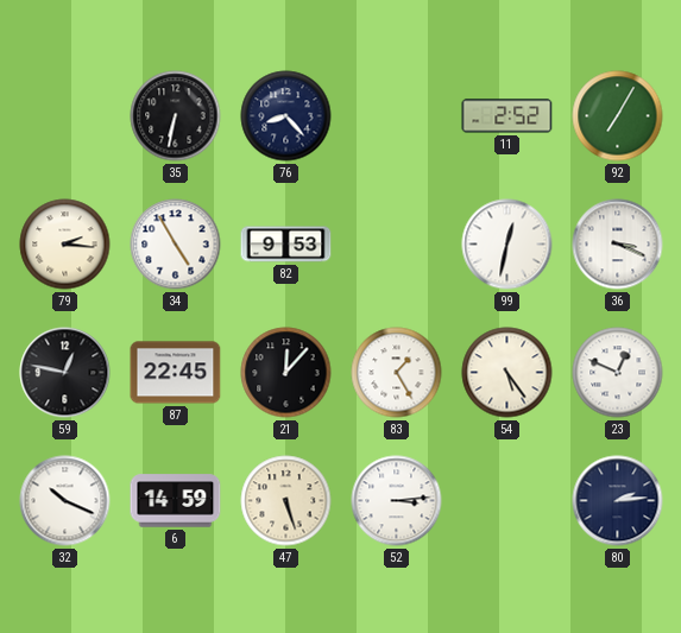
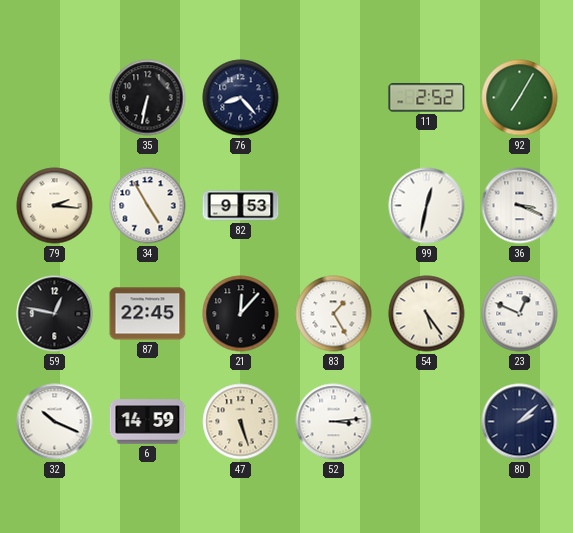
80: 2:14 -> 2:08 (520, 422)
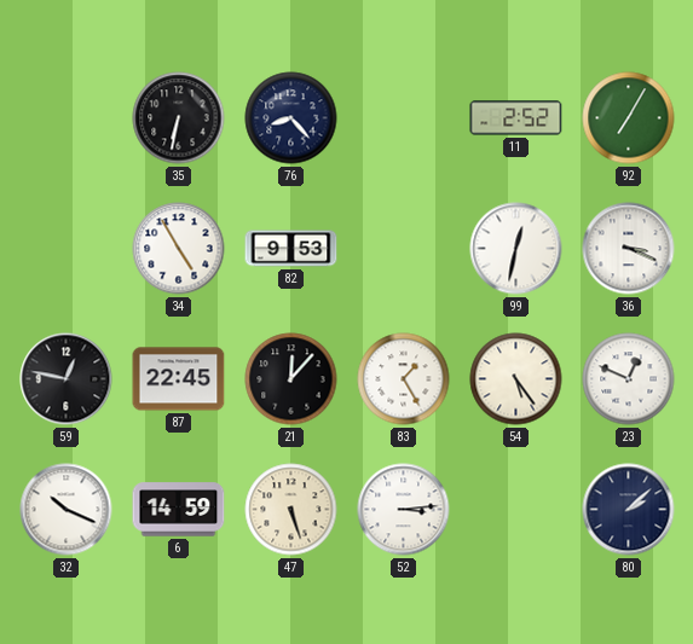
79: 2:16 -> none (55, 206)
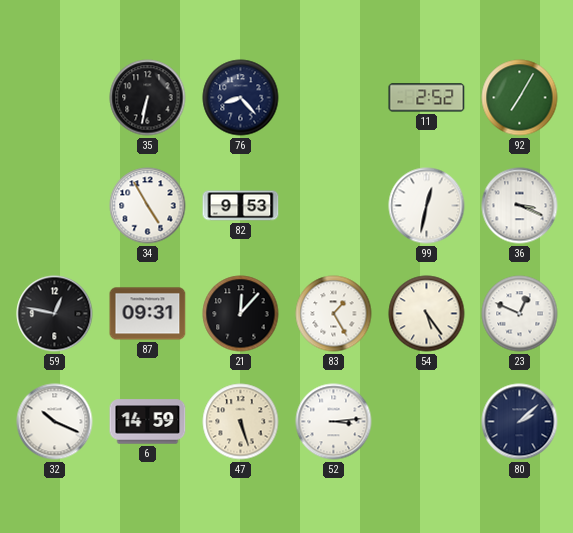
87: 22:45 -> 09:31 (148, 314)
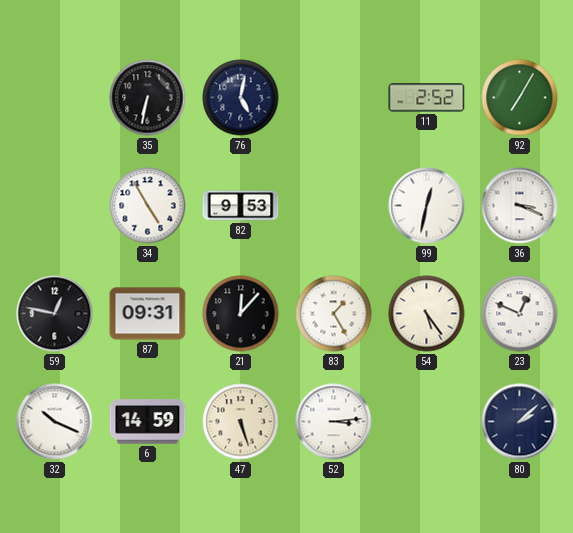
76: 8:23 -> 5:02 (241, 98)
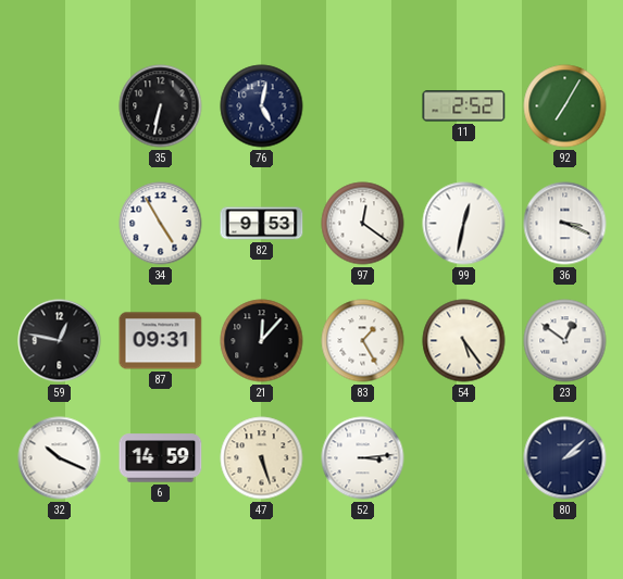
97: none -> 12:21 (363, 224)
23: 12:49 -> 12:51 (565, 341)
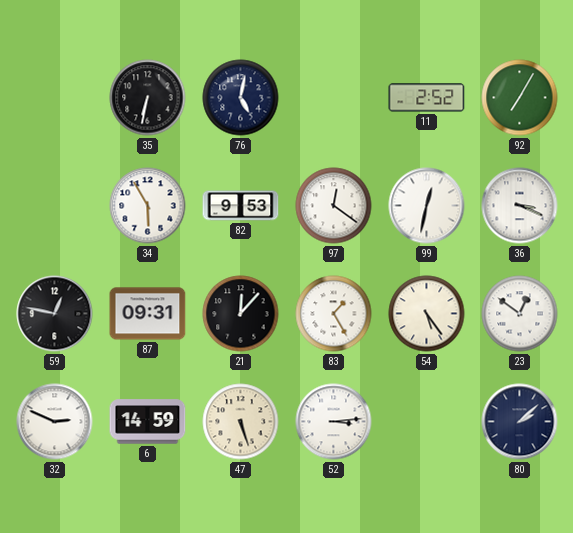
34: 4:55 -> 5:55 (148, 206)
32: 10:19 -> 2:49 (55, 422)
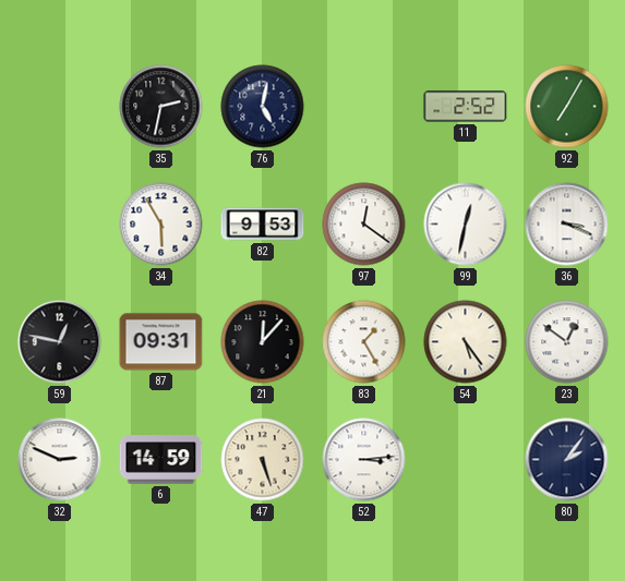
35: 6:32 -> 2:32 (161, 107)
80: 2:08 -> 2:06 (567, 460)
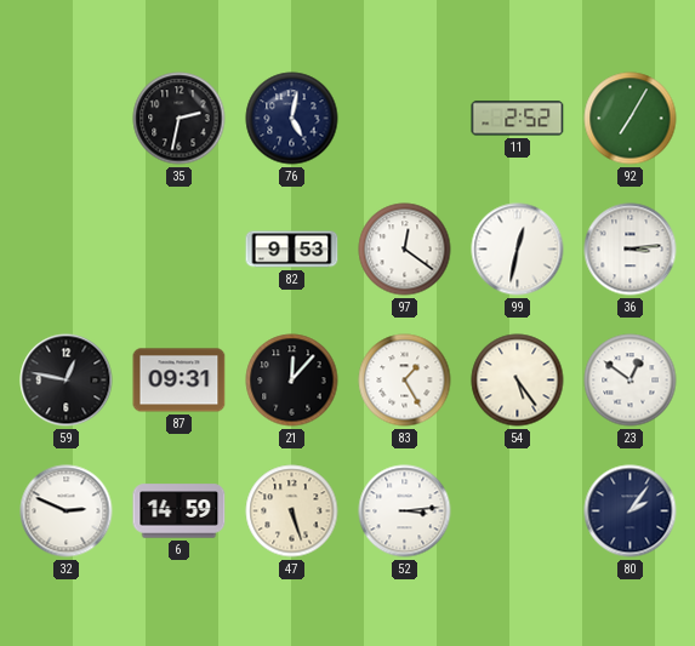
34: 5:55 -> none (161, 225)
36: 3:19 -> 3:14 (631, 250)
